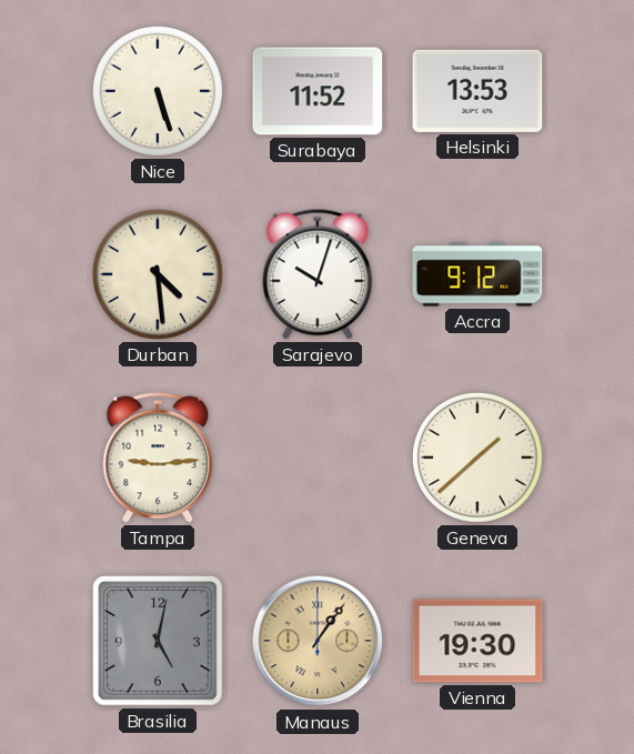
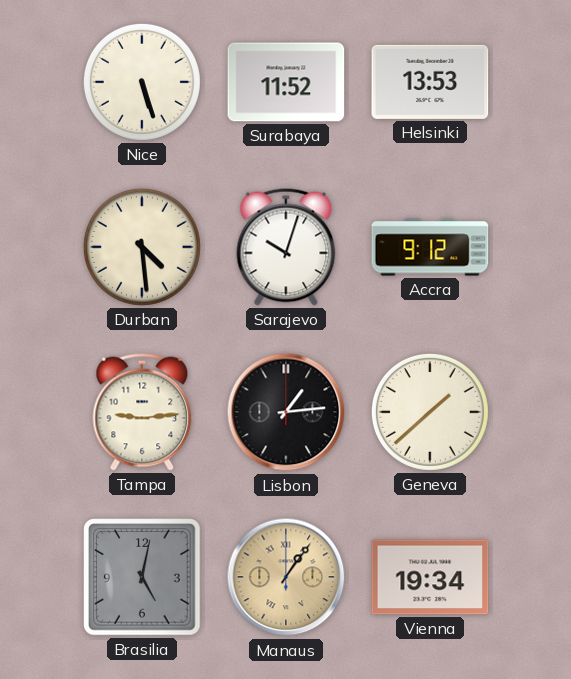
Lisbon: none -> 1:14 (286, 412)
Vienna: 19:30 -> 19:34 (430, 577)
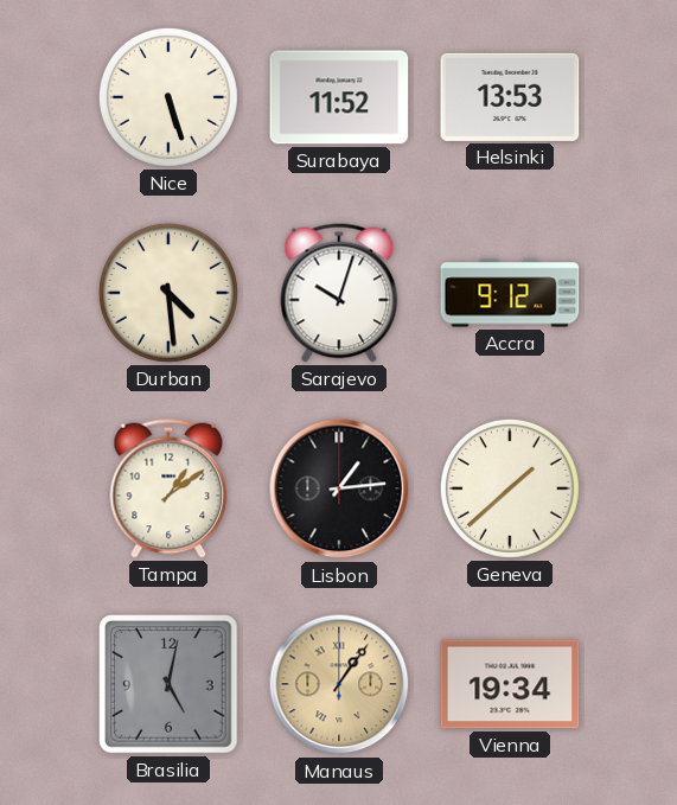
Tampa: 9:14 -> 1:09 (168, 488)
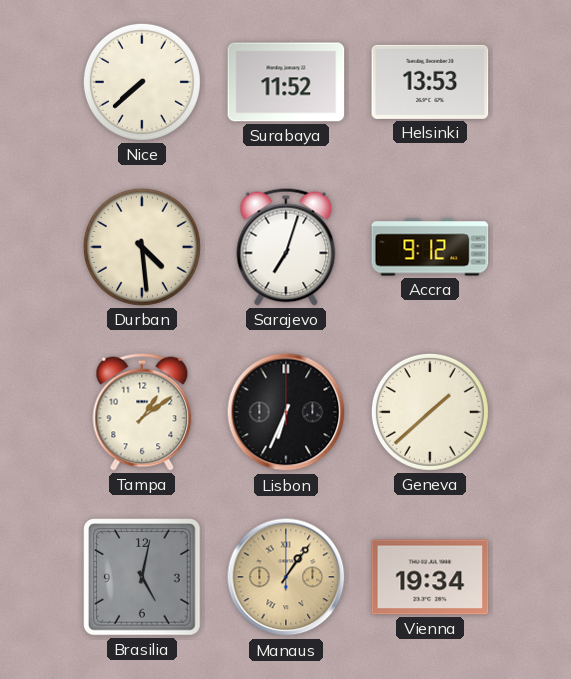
Nice: 5:27 -> 7:38 (142, 82)
Sarajevo: 10:03 -> 7:03 (286, 247)
Lisbon: 1:14 -> 6:34 (286, 412)
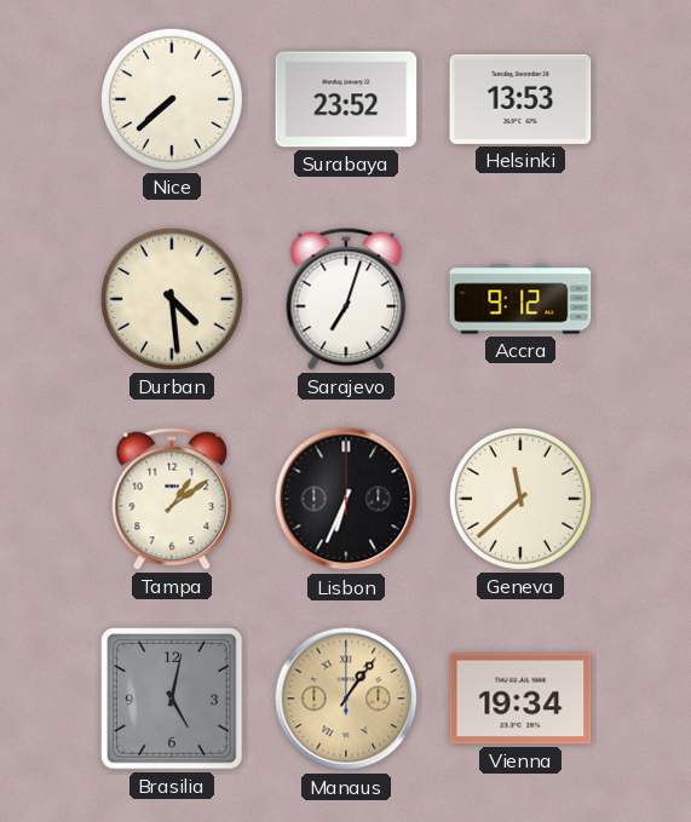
Surabaya: 11:52 -> 23:52 (346, 99)
Geneva: 1:38 -> 11:38 (520, 499)
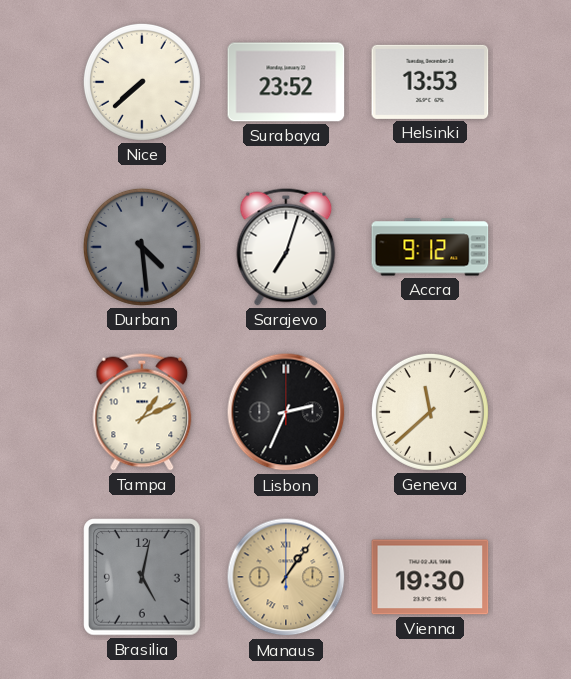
Durban dial: cream -> grey (142, 247)
Tampa: 1:09 -> 1:11 (142, 412)
Lisbon: 6:34 -> 2:34 (286, 412)
Vienna: 19:34 -> 19:30 (430, 577)
